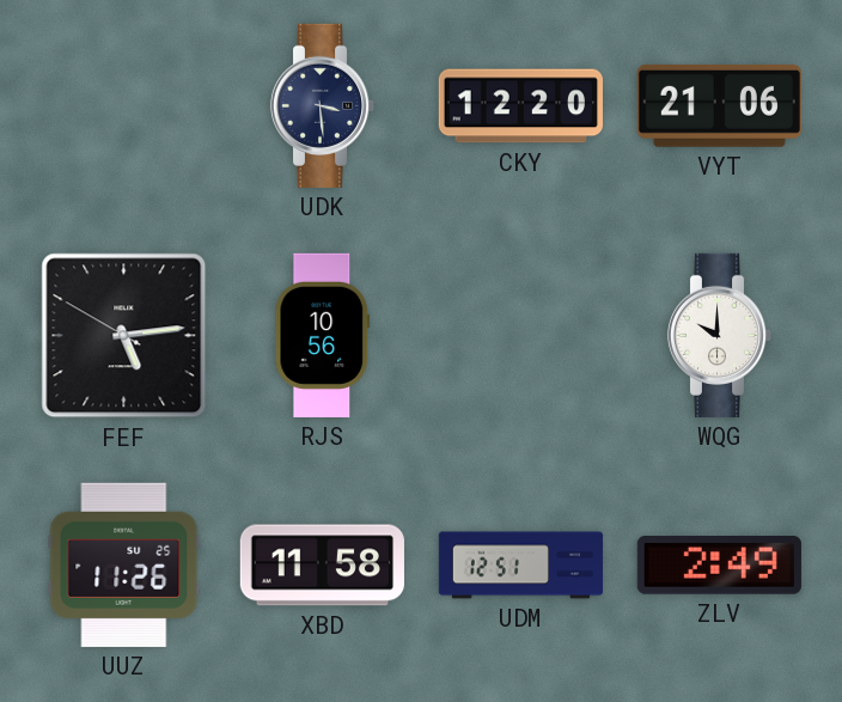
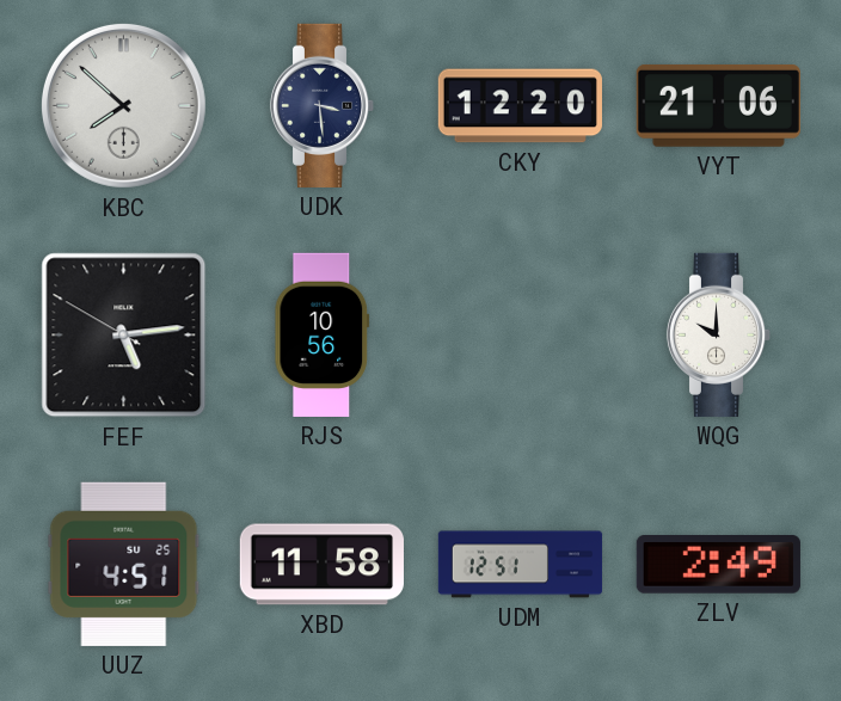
KBC: none -> 7:52 (123, 105)
UUZ: 11:26 -> 4:51 (124, 564)
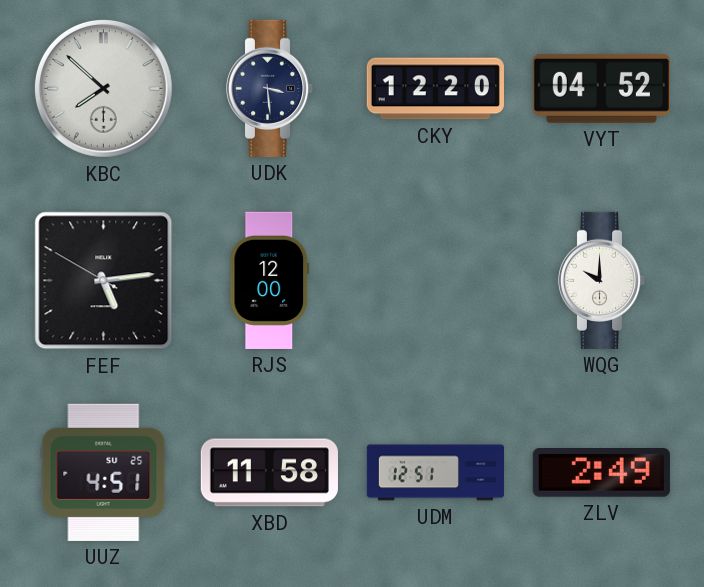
VYT: 21:06 -> 04:52 (601, 88)
RJS: 10:56 -> 12:00 (270, 280)
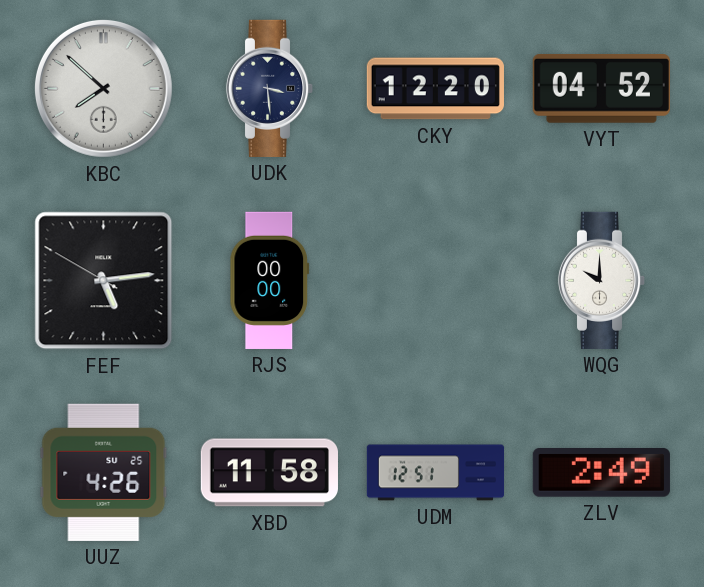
RJS: 12:00 -> 00:00 (270, 280)
UUZ: 4:51 -> 4:26 (104, 472)
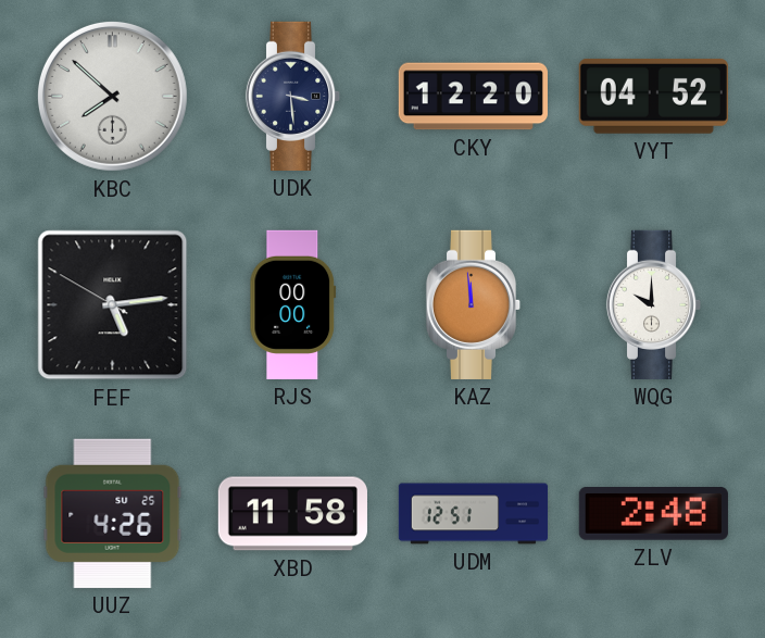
KAZ: none -> 11:59 (474, 304)
ZLV: 2:49 -> 2:48 (653, 514)
